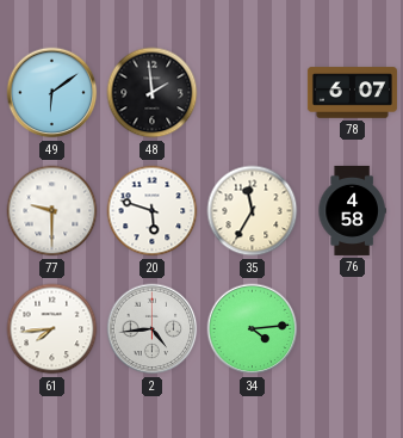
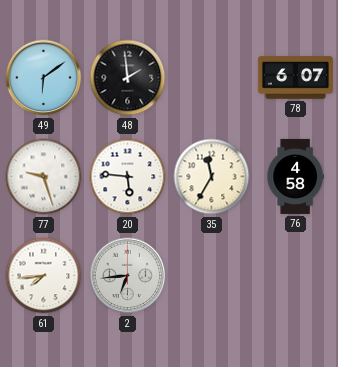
77: 9:30 -> 9:27 (44, 177)
20: 5:48 -> 5:46 (128, 177)
2: 4:44 -> 6:44 (128, 276)
34: 4:14 -> none (253, 329)
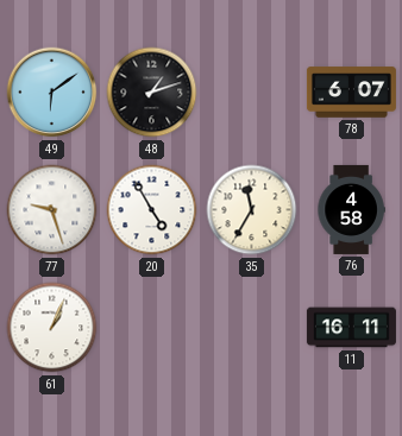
48: 1:59 -> 1:12 (152, 93)
20: 5:46 -> 4:55 (152, 210)
61: 7:44 -> 1:04 (52, 328)
2: 6:44 -> none (128, 276)
11: none -> 16:11 (351, 328)
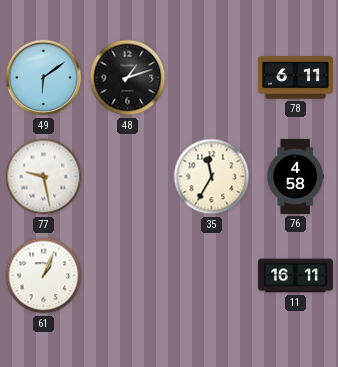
78: 6:07 -> 6:11 (295, 78)
77: 9:27 -> 9:28 (44, 177)
20: 4:55 -> none (152, 210)
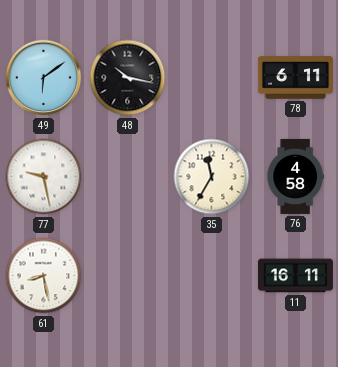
48: 1:12 -> 10:17 (128, 78)
61: 1:04 -> 8:28 (44, 276)
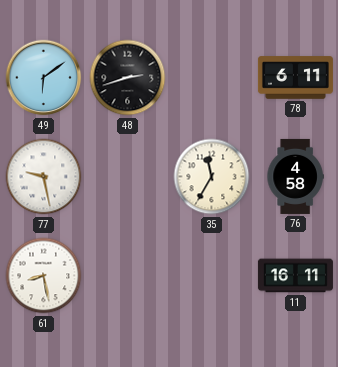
48: 10:17 -> 2:42 (128, 78)
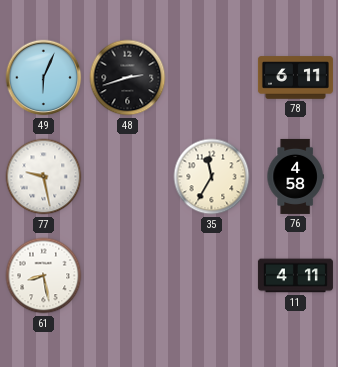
49: 6:09 -> 6:04 (44, 78)
11: 16:11 -> 4:11 (295, 276)
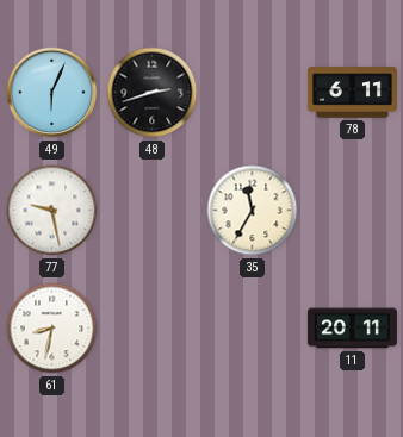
76: 4:58 -> none (295, 176)
61: 8:28 -> 8:32 (52, 329)
11: 4:11 -> 20:11 (352, 329)
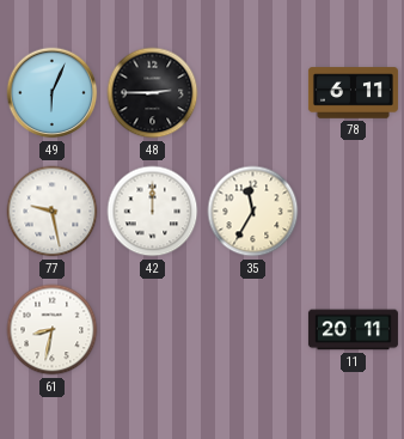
48: 2:42 -> 2:45 (153, 93)
42: none -> 12:00 (153, 212)
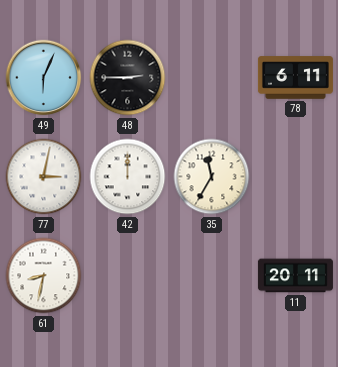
77: 9:28 -> 3:02 (44, 177)
